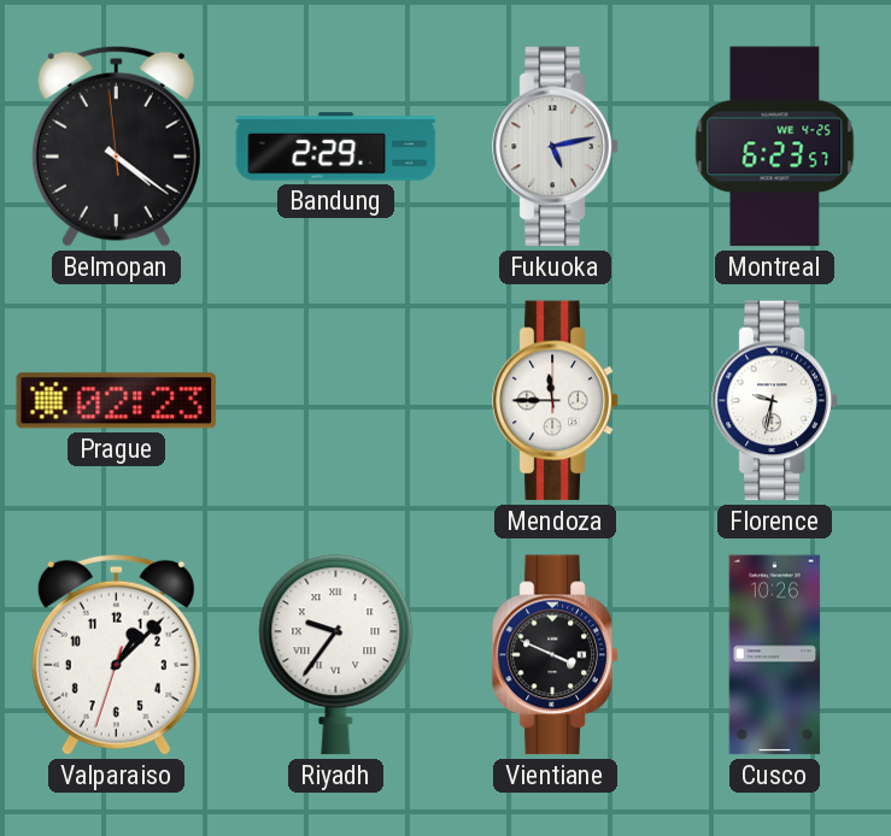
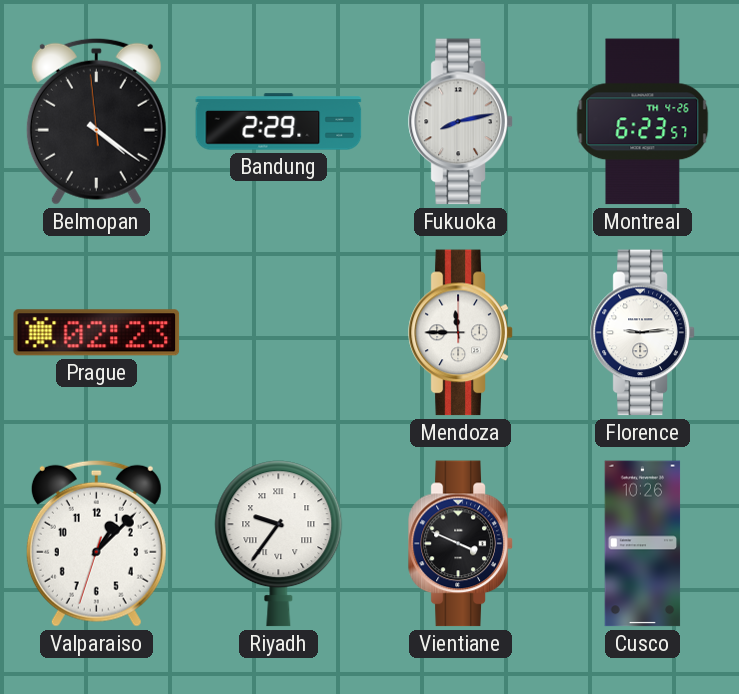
Fukuoka: 5:13 -> 8:13 (461, 122)
Montreal date: WE 4-25 -> TH 4-26 (643, 122)
Florence: 9:32 -> 9:14 (643, 333)
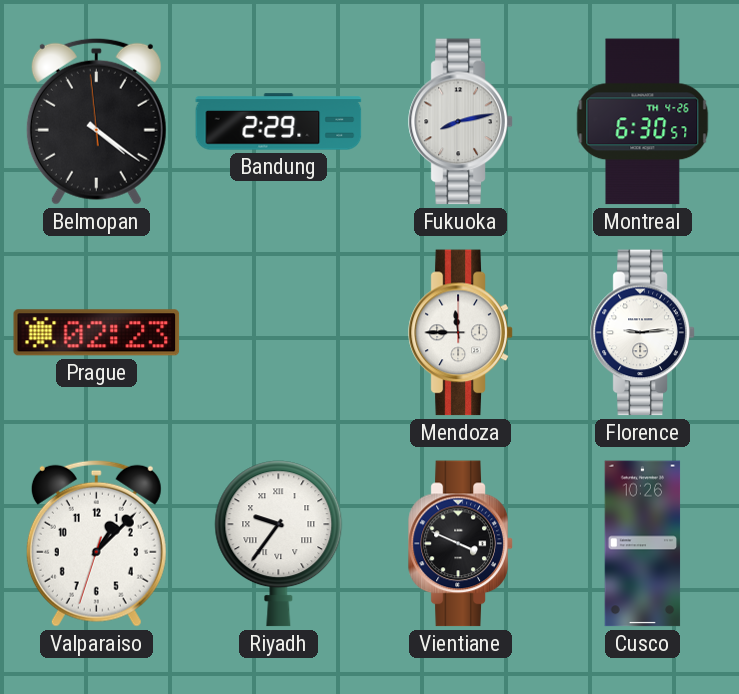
Montreal: 6:23 -> 6:30 (643, 122)
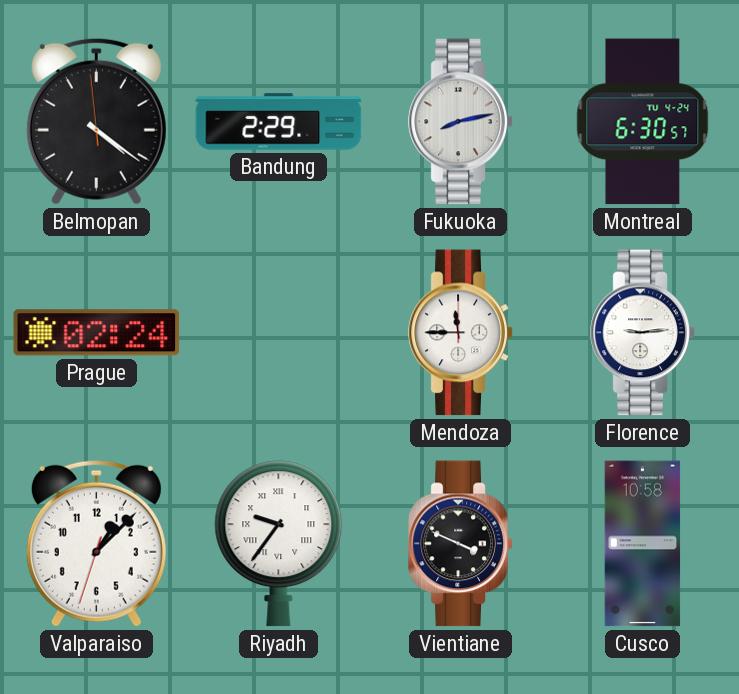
Montreal date: TH 4-26 -> TU 4-24 (643, 122)
Prague: 02:23 -> 02:24 (97, 333)
Cusco: 10:26 -> 10:58 (643, 544)
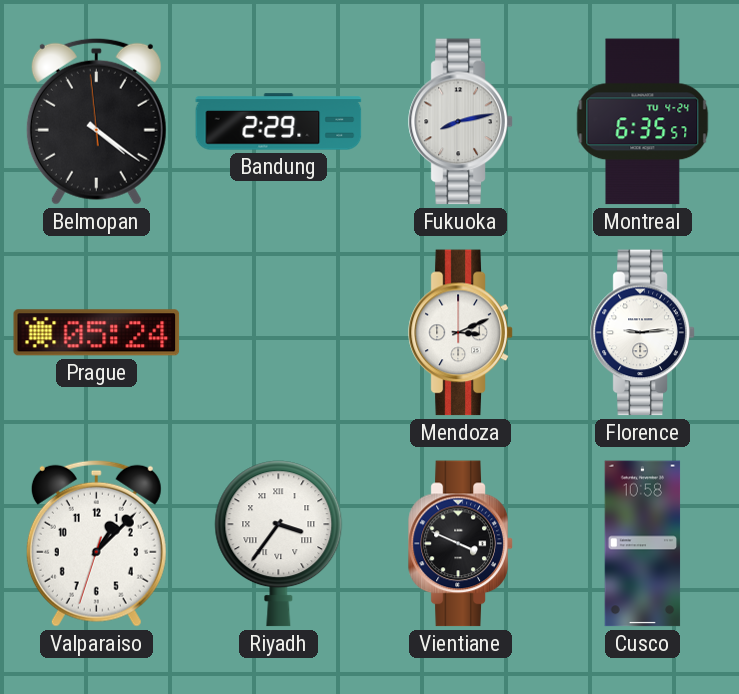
Montreal: 6:30 -> 6:35 (643, 122)
Prague: 02:24 -> 05:24 (97, 333)
Mendoza: 11:45 -> 3:11 (461, 333)
Riyadh: 9:36 -> 3:36 (279, 544)
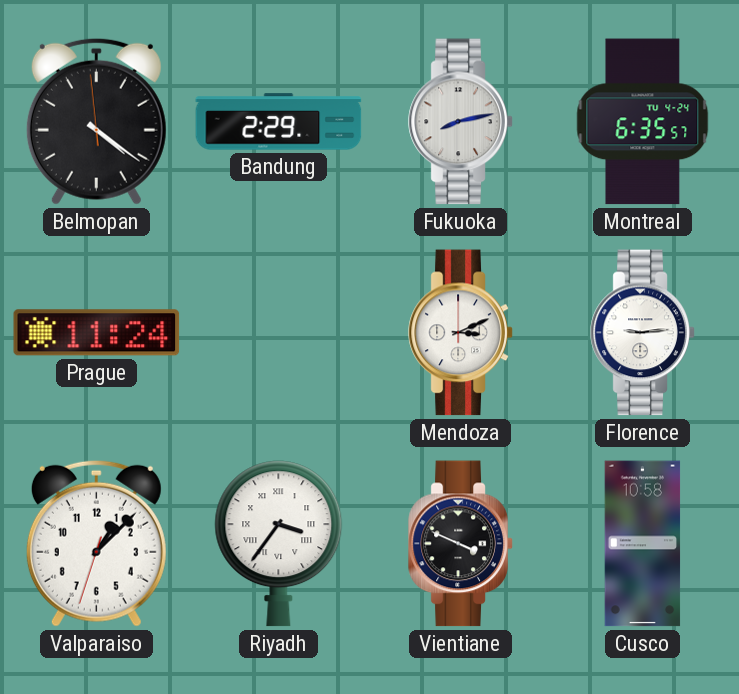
Prague: 05:24 -> 11:24 (97, 333)
